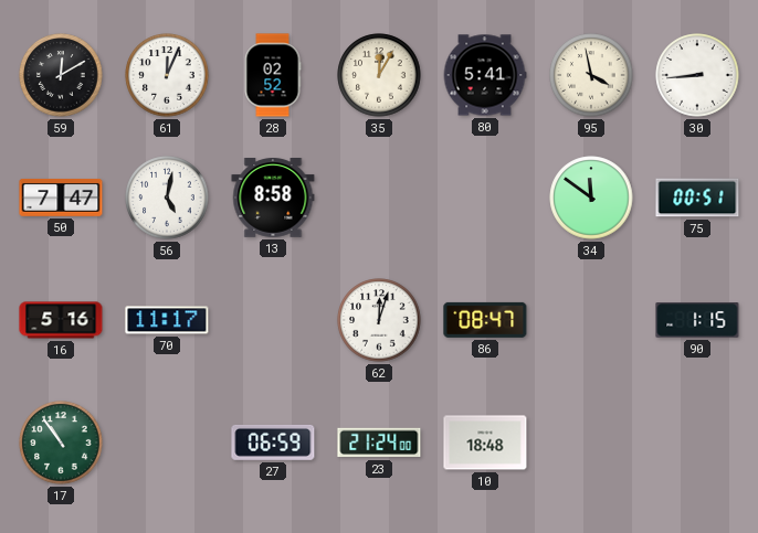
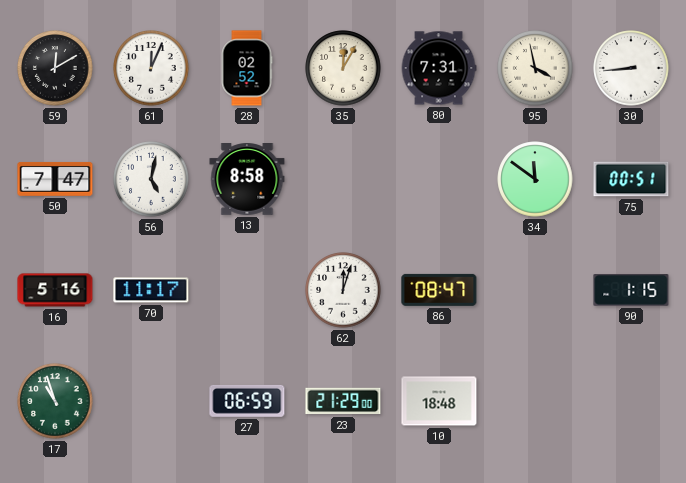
80: 5:41 -> 7:31 (439, 68)
17: 10:54 -> 10:57 (55, 401)
23: 21:24 -> 21:29 (343, 401)
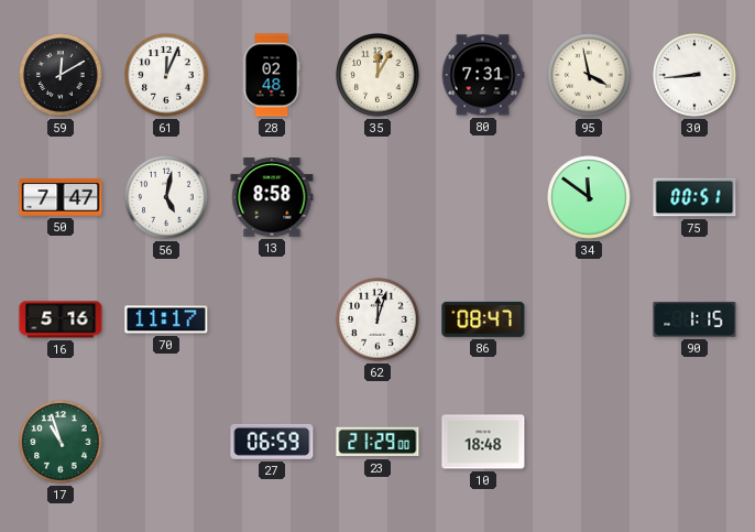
28: 02:52 -> 02:48 (272, 75)
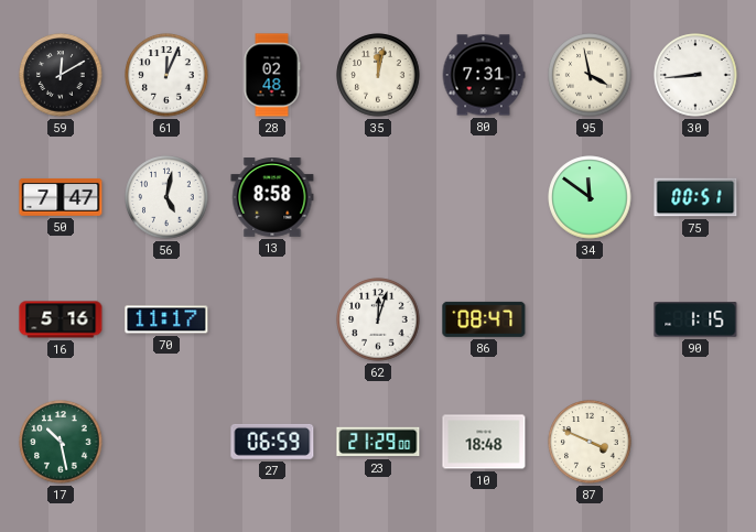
35: 12:05 -> 12:02 (378, 75)
17: 10:57 -> 10:28 (61, 442)
87: none -> 3:49 (590, 442)
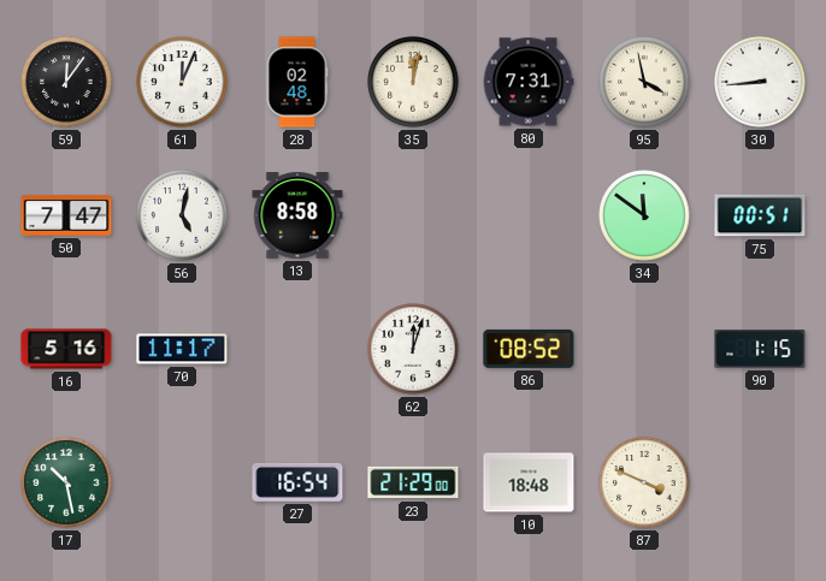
59: 12:10 -> 12:06 (66, 82)
86: 08:47 -> 08:52 (529, 349)
27: 06:59 -> 16:54 (297, 482)
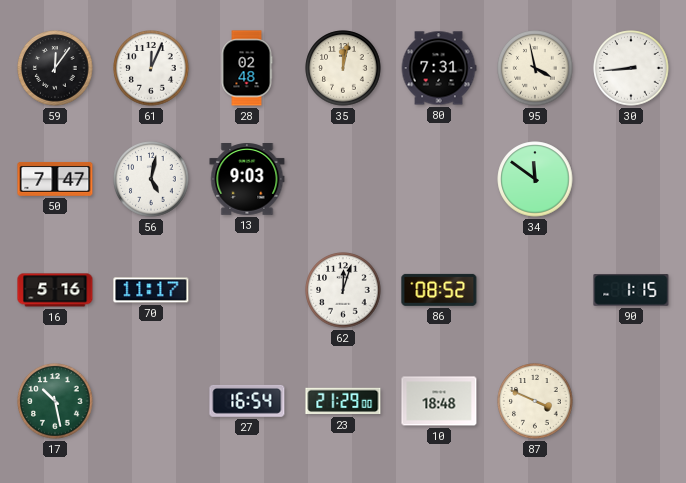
13: 8:58 -> 9:03 (247, 180)
75: 00:51 -> none (760, 215)
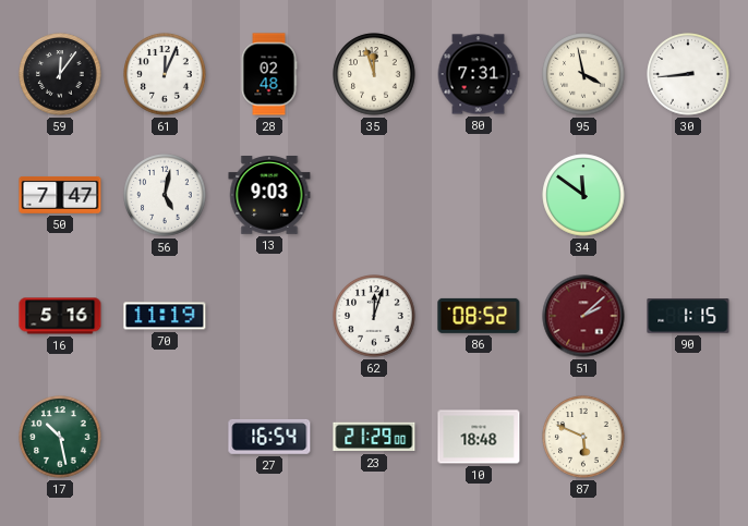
35: 12:02 -> 11:57 (374, 74)
70: 11:17 -> 11:19 (165, 316)
51: none -> 2:08 (583, 316)
87: 3:49 -> 5:49 (583, 437)
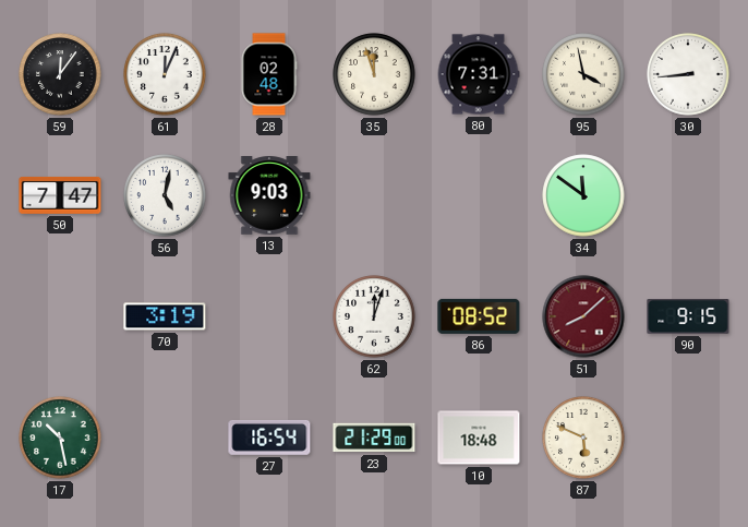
16: 5:16 -> none (60, 316)
70: 11:19 -> 3:19 (165, 316)
51: 2:08 -> 8:08 (583, 316)
90: 1:15 -> 9:15 (688, 316)
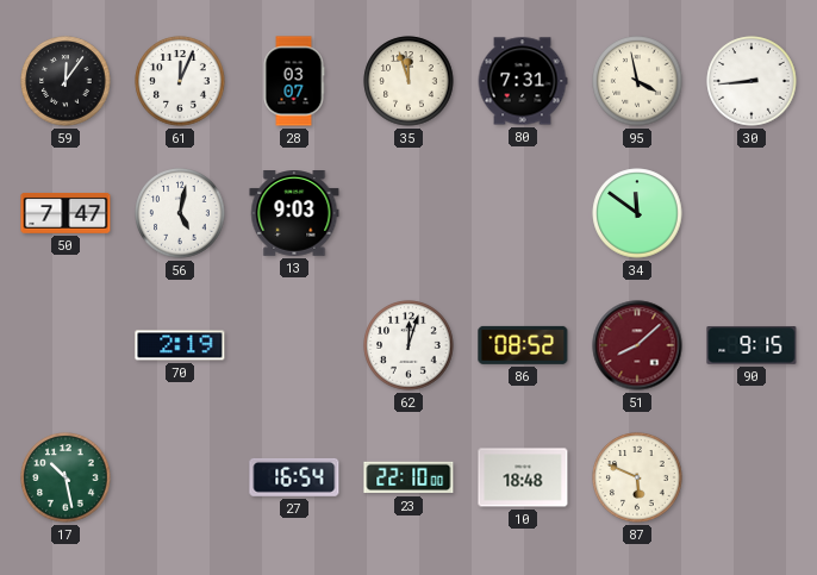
28: 02:48 -> 03:07 (294, 81)
70: 3:19 -> 2:19 (180, 345)
23: 21:29 -> 22:10 (408, 477)
